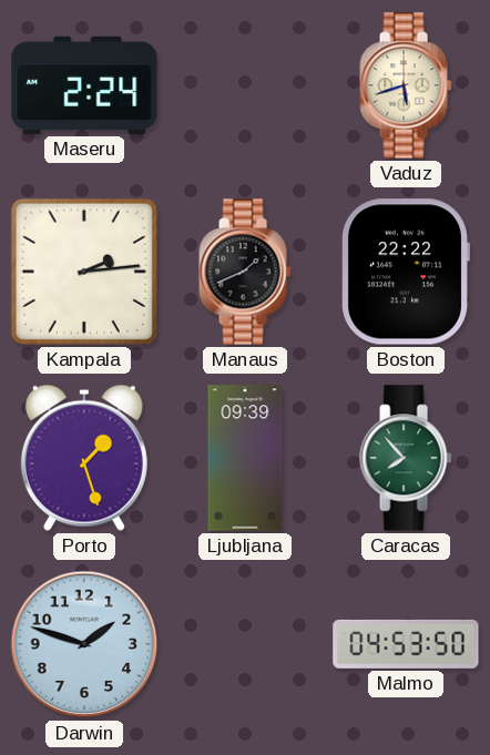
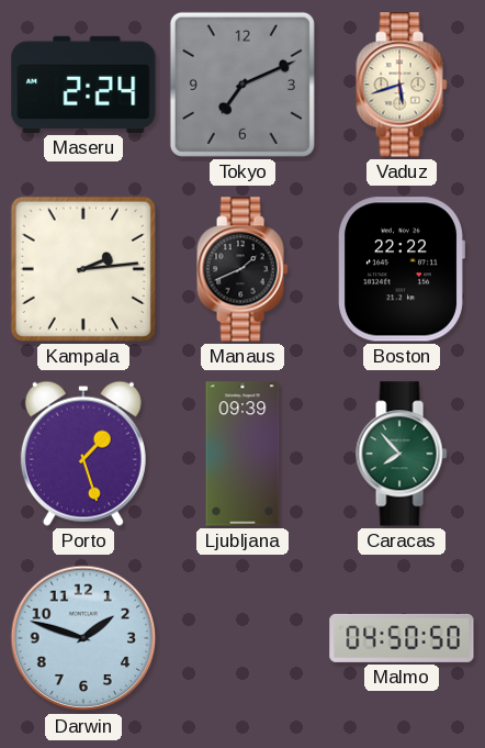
Tokyo: none -> 7:11 (243, 85)
Malmo: 04:53 -> 04:50 (402, 638)
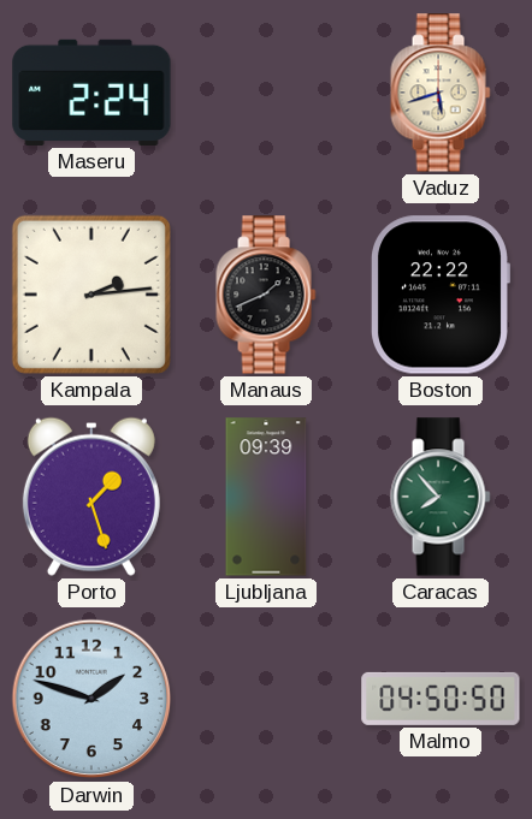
Tokyo: 7:11 -> none (243, 85)
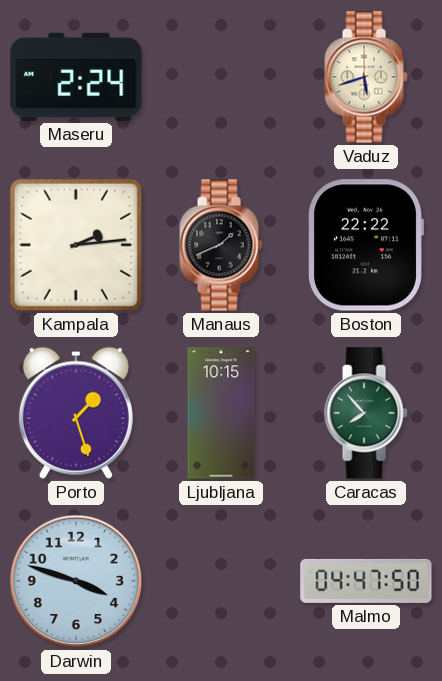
Ljubljana: 09:39 -> 10:15 (221, 413)
Darwin: 1:48 -> 3:48 (76, 581)
Malmo: 04:50 -> 04:47 (366, 581)
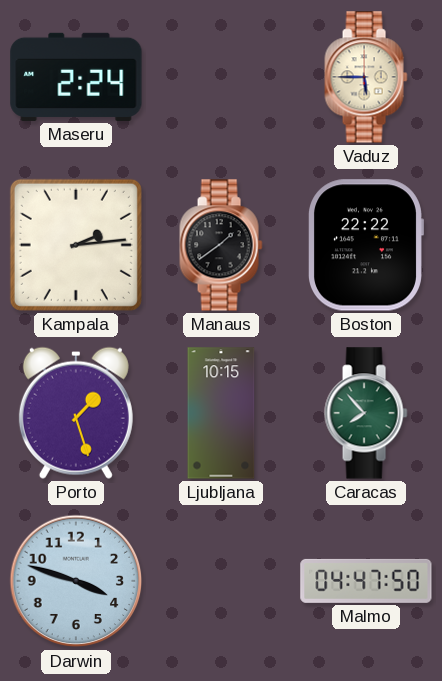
Vaduz: 5:42 -> 5:45 (366, 77)
Manaus: 1:41 -> 1:39 (221, 245)
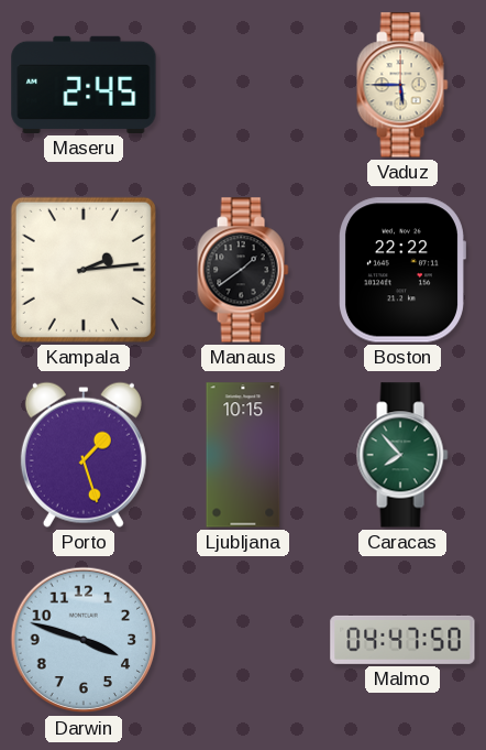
Maseru: 2:24 -> 2:45 (84, 85)
